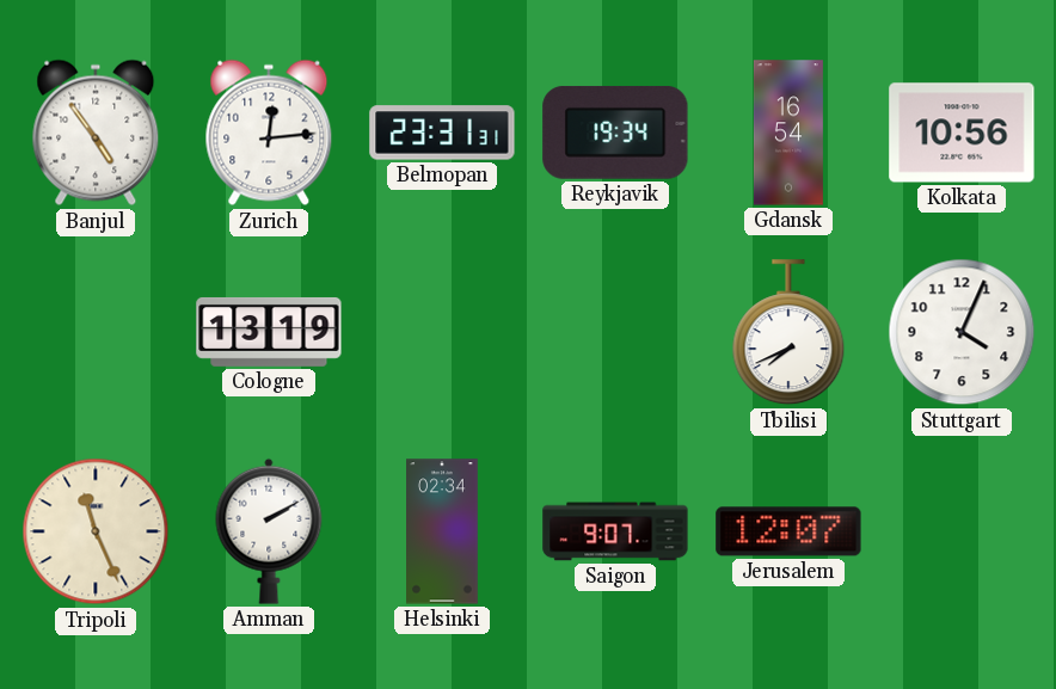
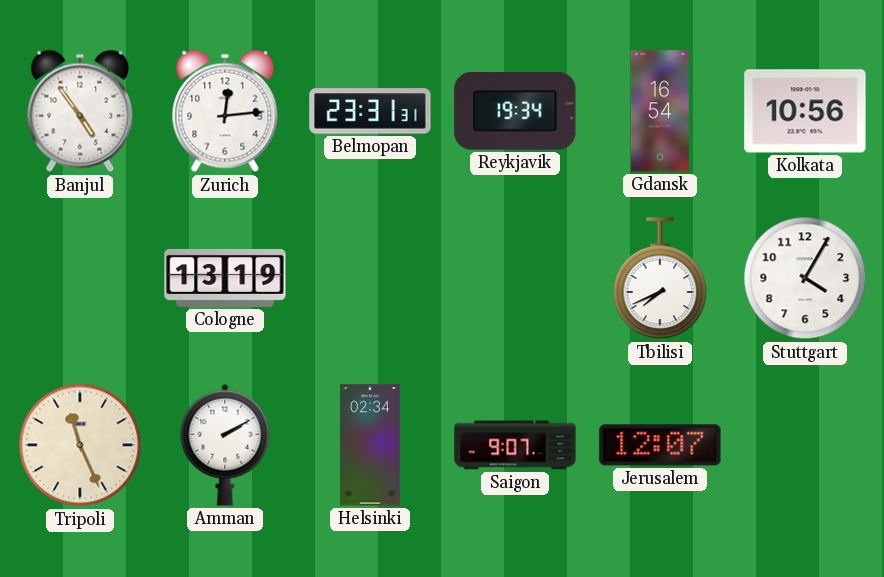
Stuttgart: 4:04 -> 4:05 (805, 278)
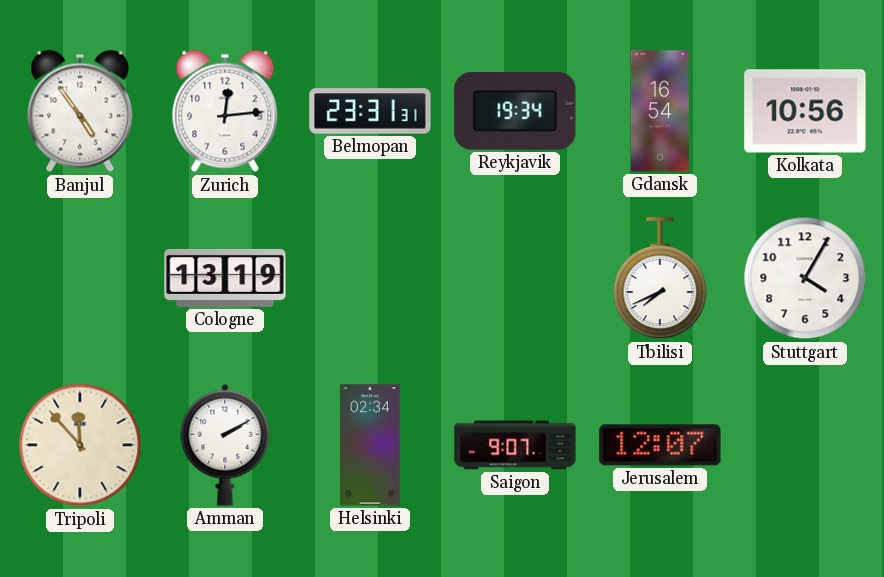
Tripoli: 11:26 -> 11:53 (80, 445)
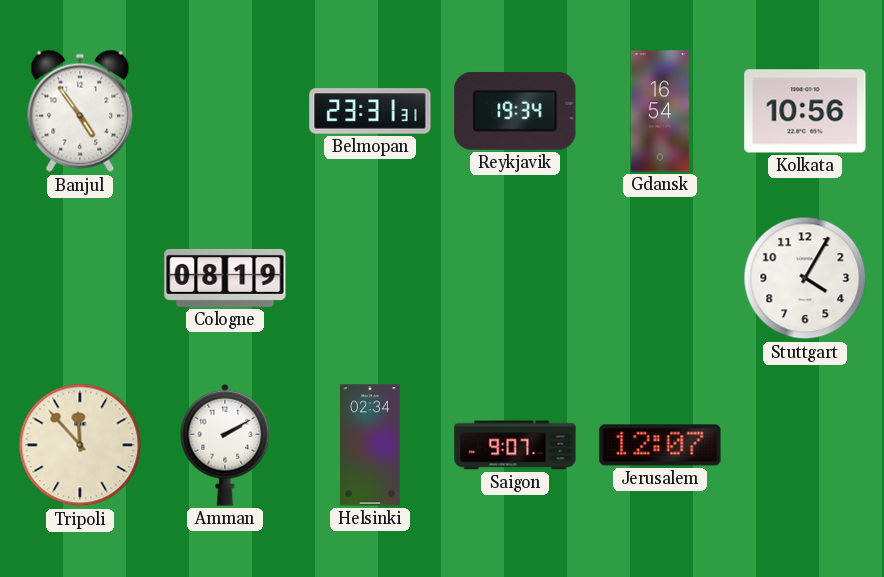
Zurich: 12:14 -> none (225, 111)
Cologne: 13:19 -> 08:19 (225, 278)
Tbilisi: 7:41 -> none (660, 279)
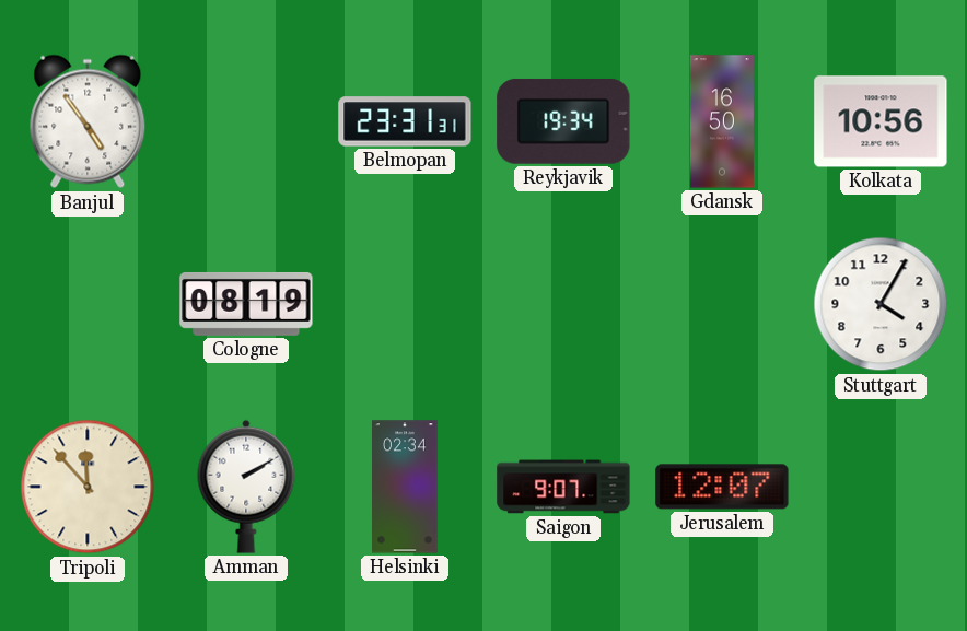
Gdansk: 16:54 -> 16:50 (722, 121)
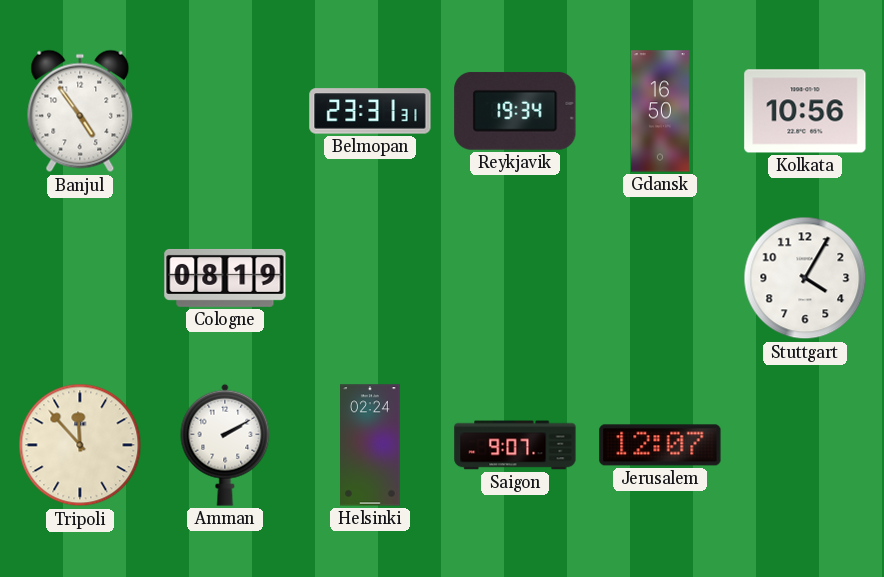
Helsinki: 02:34 -> 02:24 (371, 445)
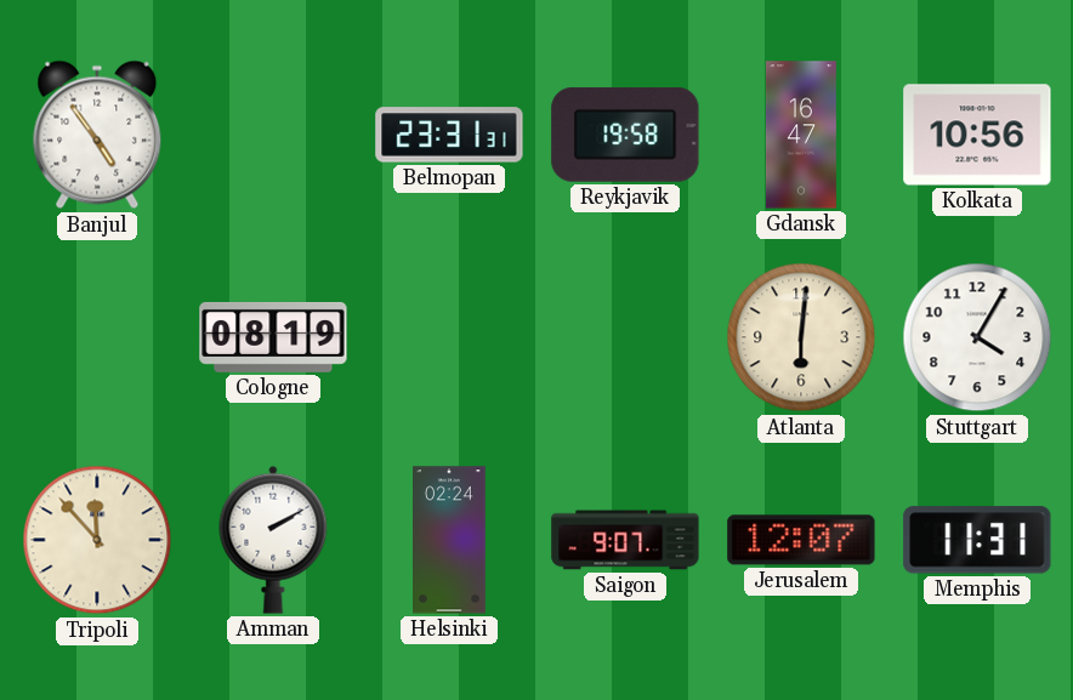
Reykjavik: 19:34 -> 19:58 (625, 135)
Gdansk: 16:50 -> 16:47 (801, 135)
Atlanta: none -> 6:01 (801, 337)
Memphis: none -> 11:31 (977, 540)
